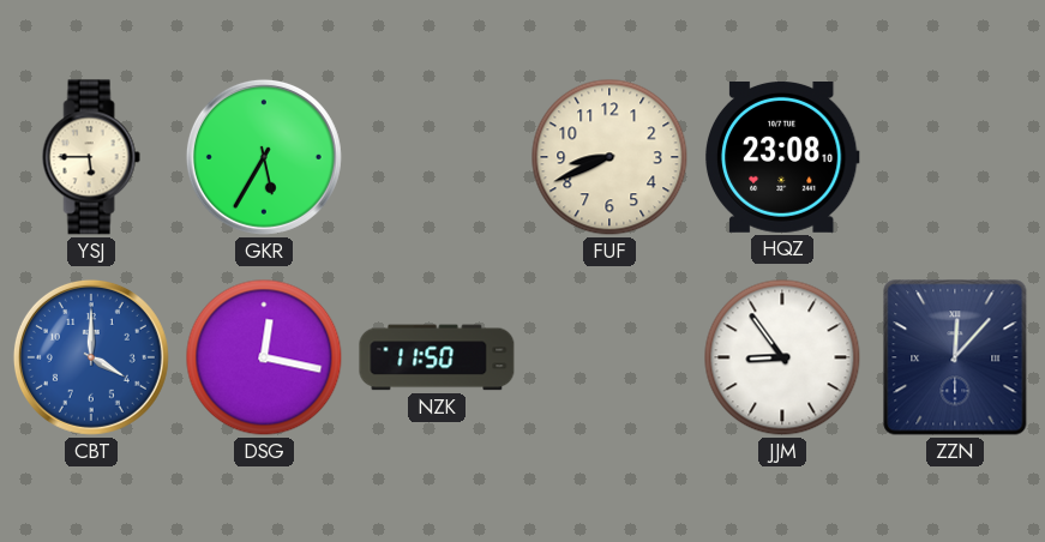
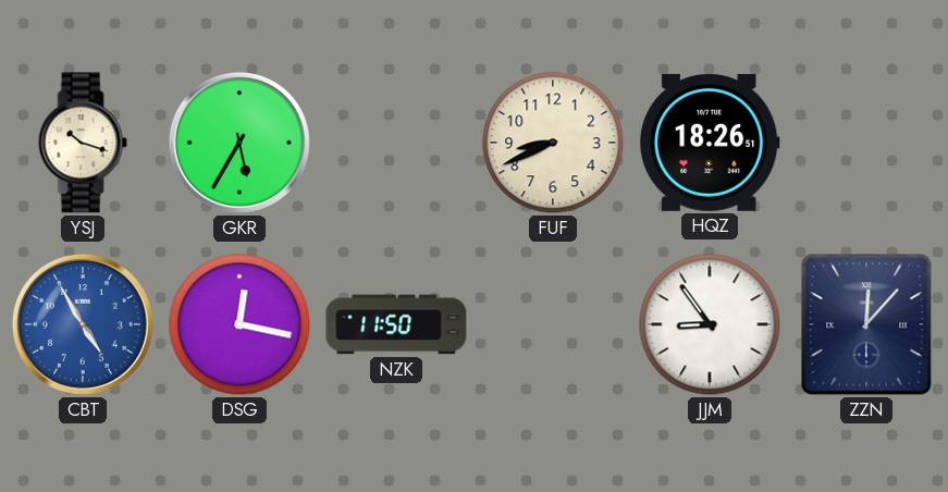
YSJ: 5:45 -> 10:18 (83, 143)
HQZ: 23:08 -> 18:26 (710, 143)
CBT: 4:00 -> 4:55 (83, 324)
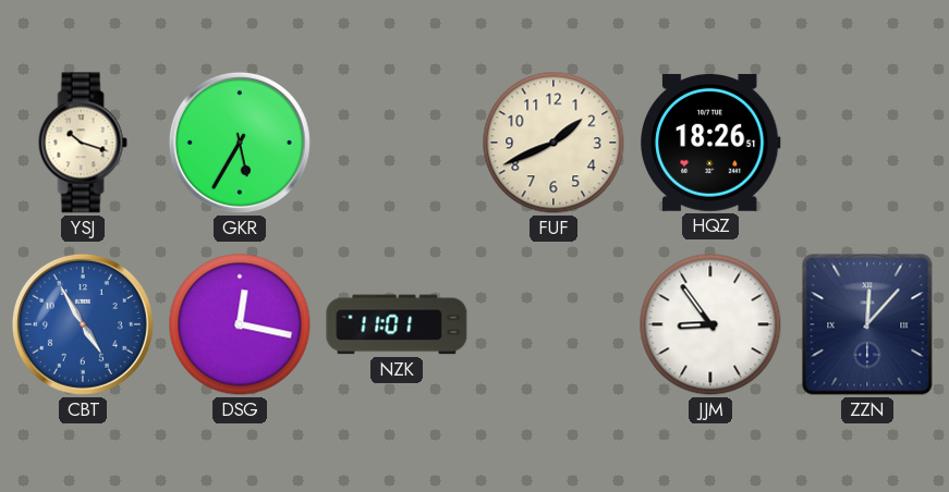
FUF: 8:41 -> 1:41 (553, 143)
NZK: 11:50 -> 11:01 (397, 324)
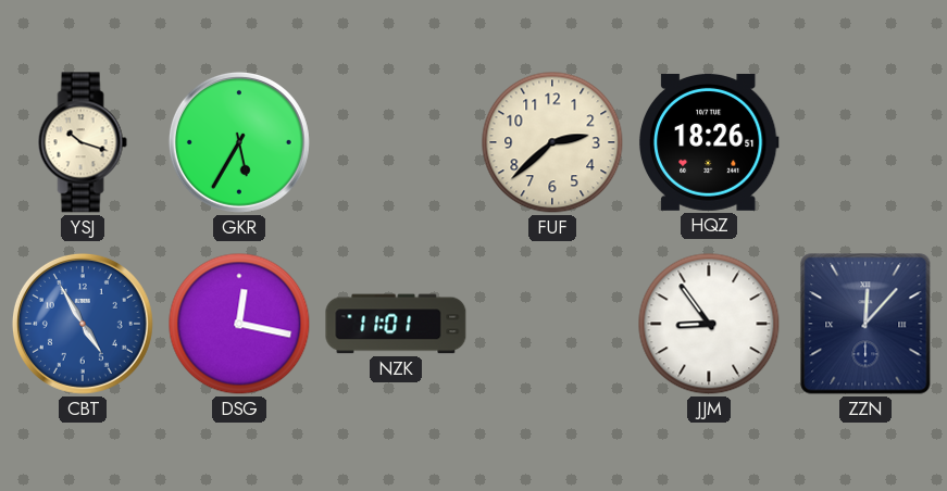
FUF: 1:41 -> 2:38 (552, 142)
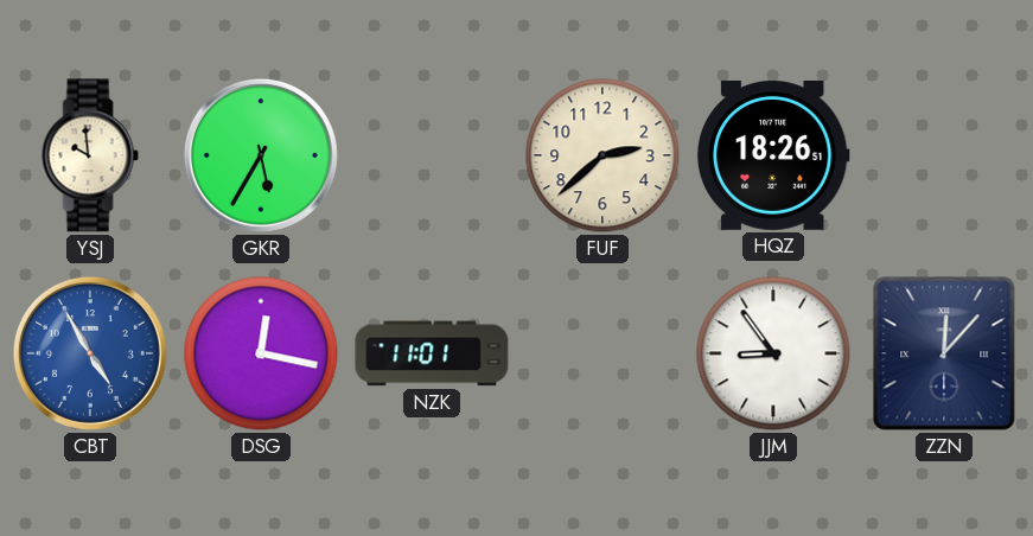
YSJ: 10:18 -> 9:59 (90, 155)
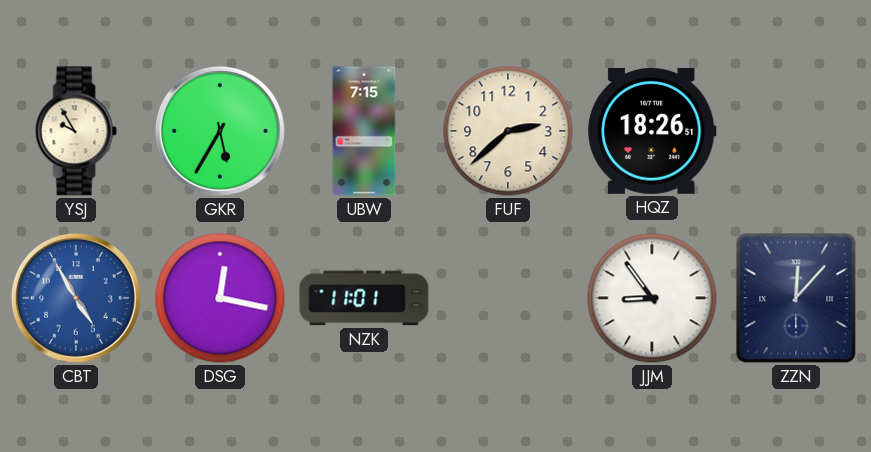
YSJ: 9:59 -> 9:55 (76, 131)
UBW: none -> 7:15 (364, 131)
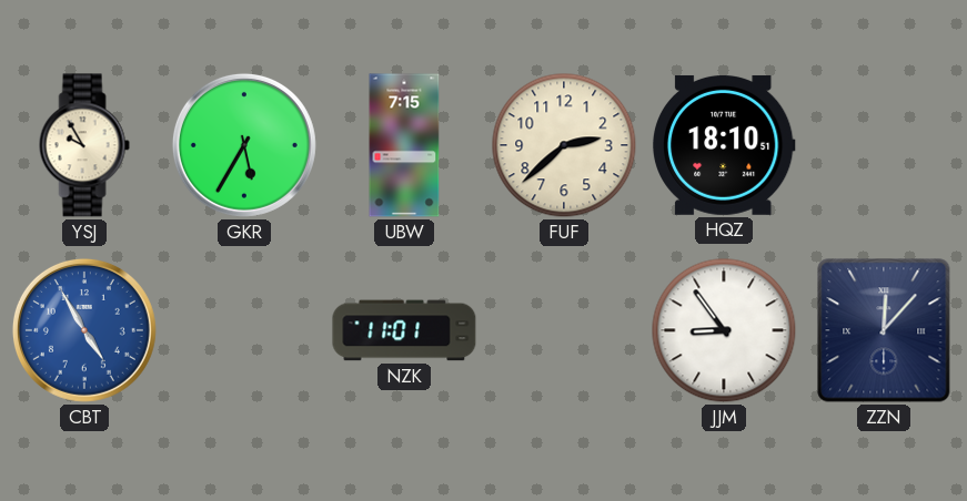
HQZ: 18:26 -> 18:10 (724, 145)
DSG: 12:17 -> none (220, 298)
